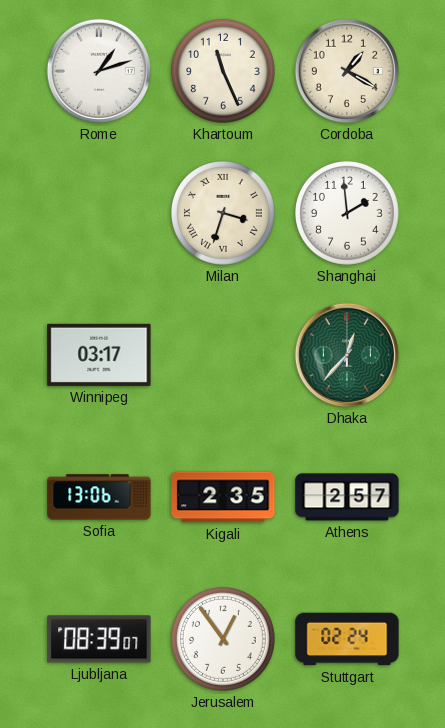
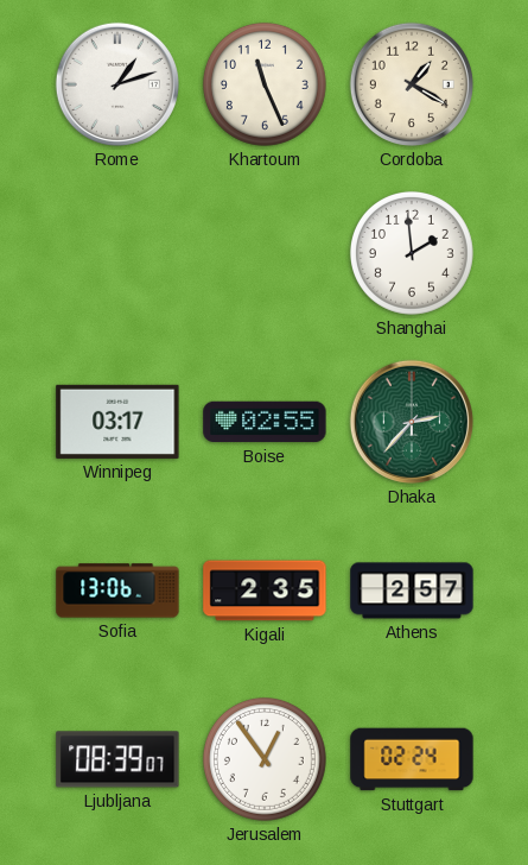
Milan: 3:33 -> none (223, 213)
Boise: none -> 02:55 (265, 422)
Dhaka: 12:37 -> 2:37 (412, 422)
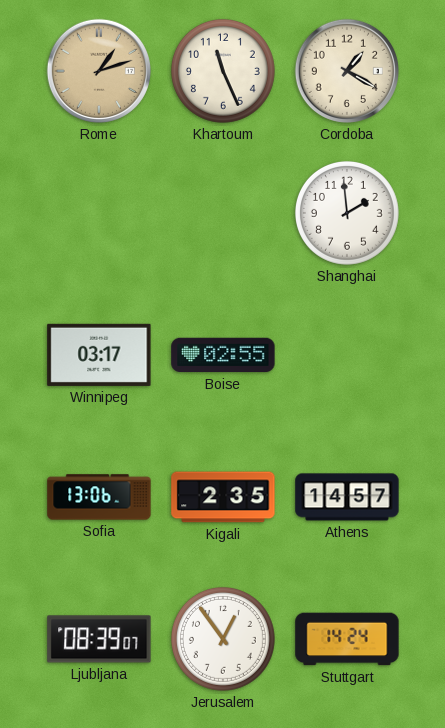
Rome dial: white -> champagne (99, 71)
Dhaka: 2:37 -> none (412, 422)
Athens: 2:57 -> 14:57 (347, 497)
Stuttgart: 02:24 -> 14:24 (347, 639)
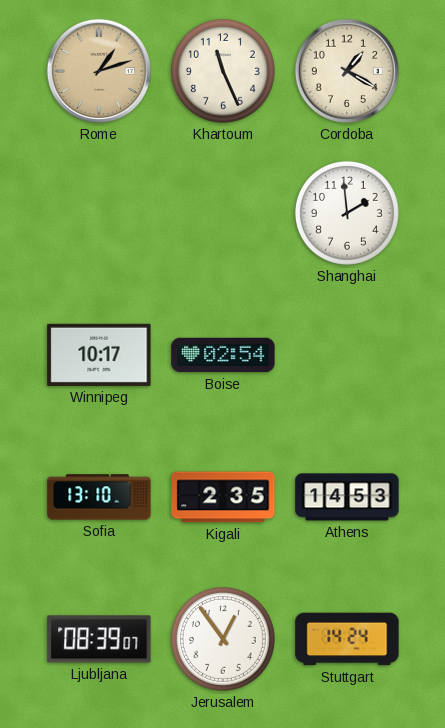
Winnipeg: 03:17 -> 10:17 (99, 355)
Boise: 02:55 -> 02:54 (223, 355)
Sofia: 13:06 -> 13:10 (99, 497)
Athens: 14:57 -> 14:53 (347, 497)
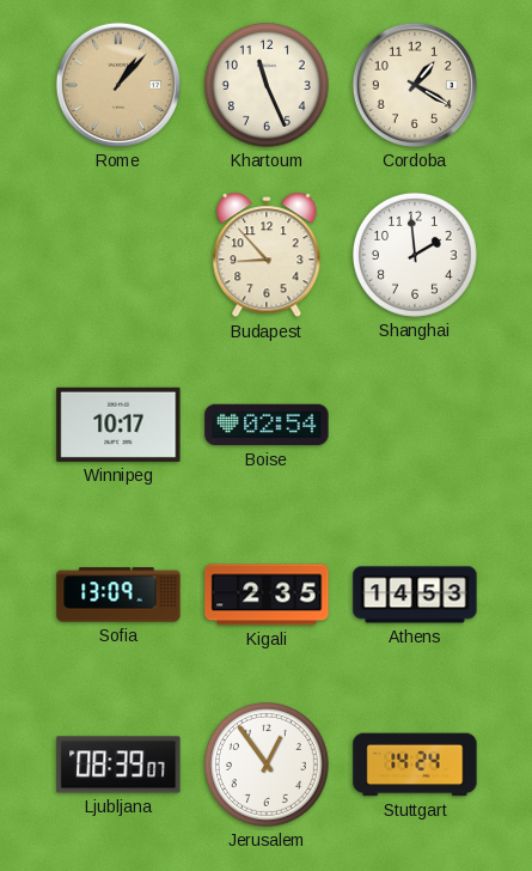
Rome: 1:12 -> 1:07 (118, 85)
Budapest: none -> 8:53 (267, 256)
Sofia: 13:10 -> 13:09 (118, 595)
